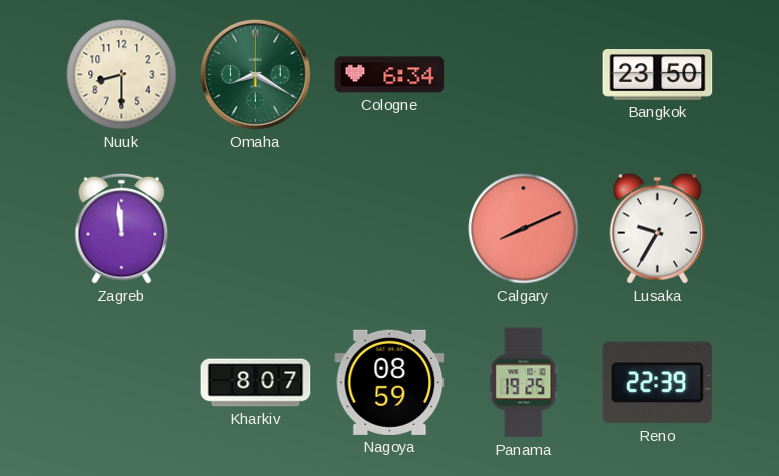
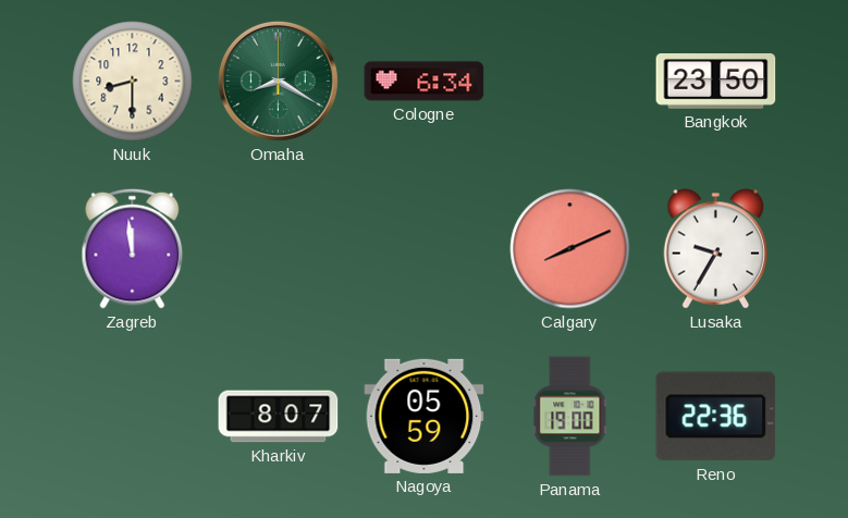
Nagoya: 08:59 -> 05:59 (425, 416)
Panama: 19:25 -> 19:00 (570, 417)
Reno: 22:39 -> 22:36 (716, 417)
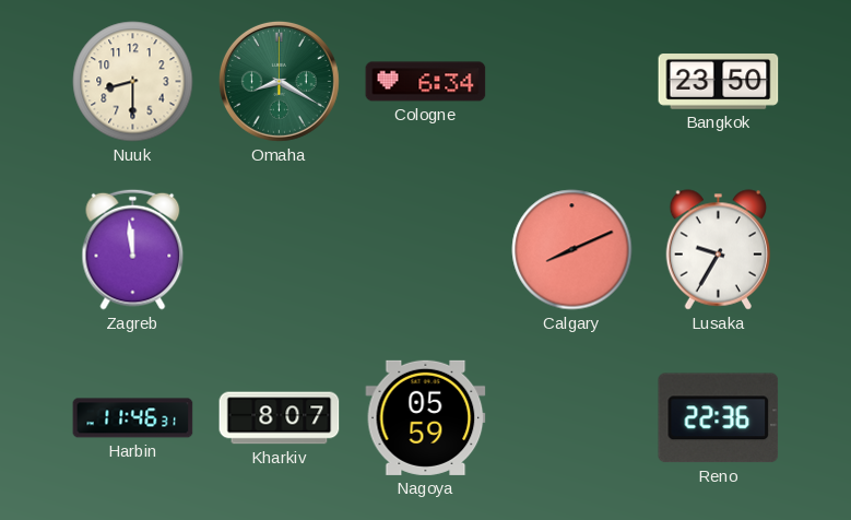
Harbin: none -> 11:46 (133, 418)
Panama: 19:00 -> none (570, 417)
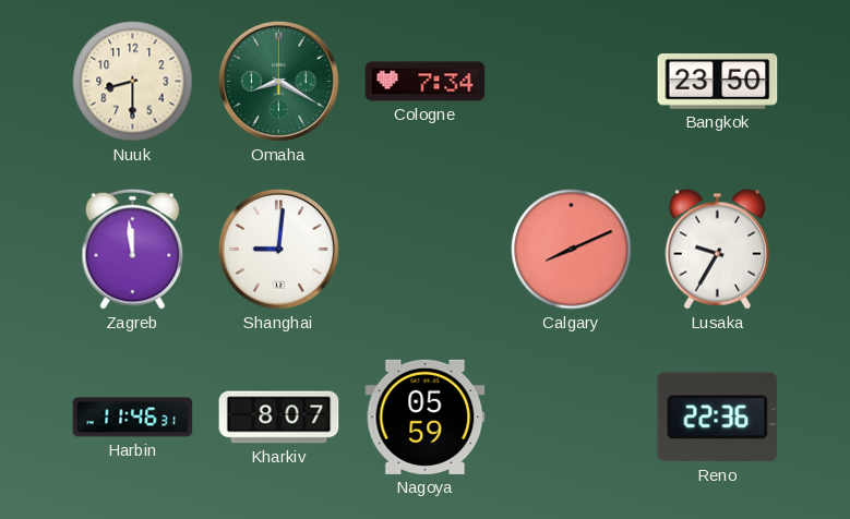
Cologne: 6:34 -> 7:34 (426, 82)
Shanghai: none -> 9:01 (278, 249)
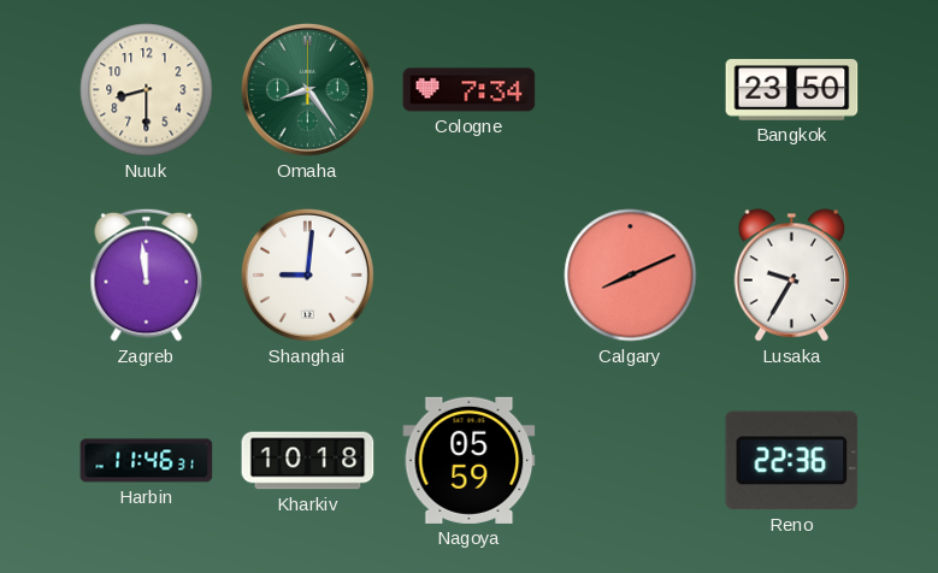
Omaha: 8:20 -> 8:24 (307, 89)
Kharkiv: 8:07 -> 10:18 (308, 461)
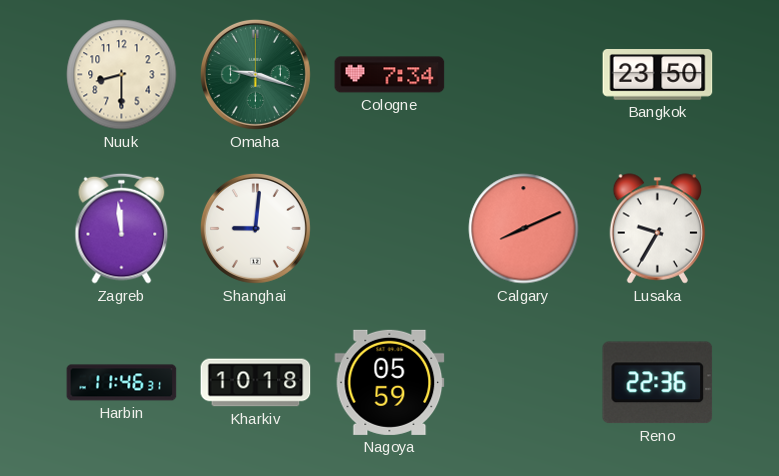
Omaha: 8:24 -> 9:18 (255, 74)
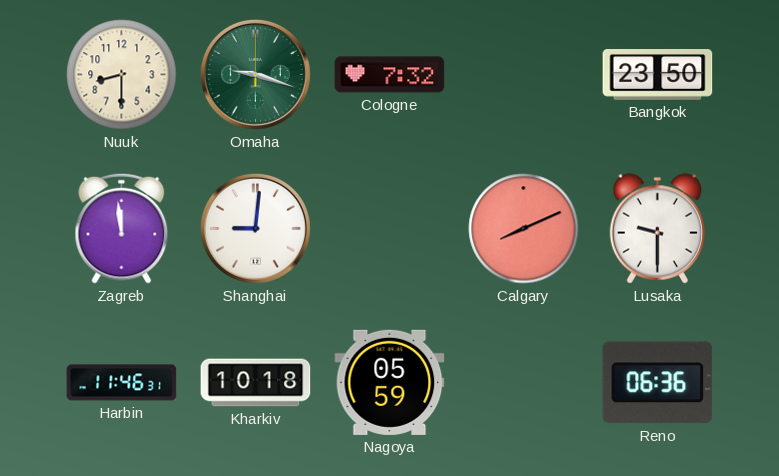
Cologne: 7:34 -> 7:32 (390, 75)
Lusaka: 9:35 -> 9:30 (658, 229)
Reno: 22:36 -> 06:36 (658, 383)
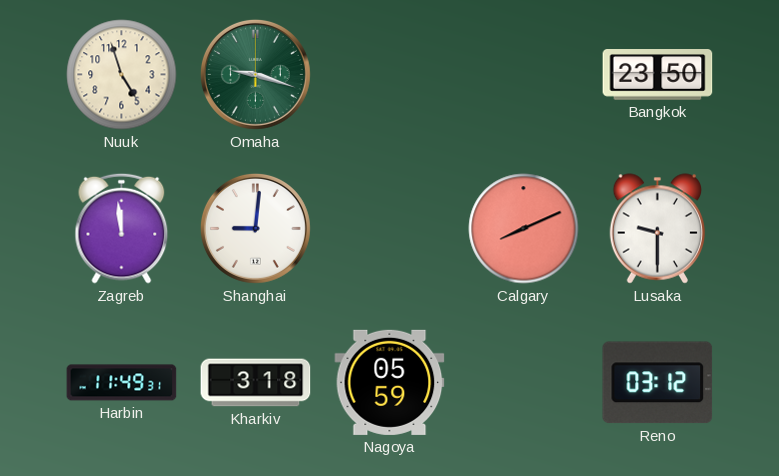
Nuuk: 8:30 -> 4:57 (122, 75)
Cologne: 7:32 -> none (390, 75)
Harbin: 11:46 -> 11:49 (122, 383)
Kharkiv: 10:18 -> 3:18 (256, 383)
Reno: 06:36 -> 03:12 (658, 383)
